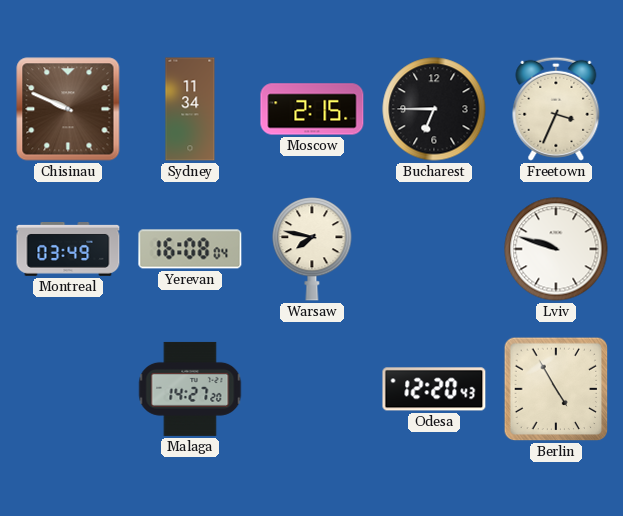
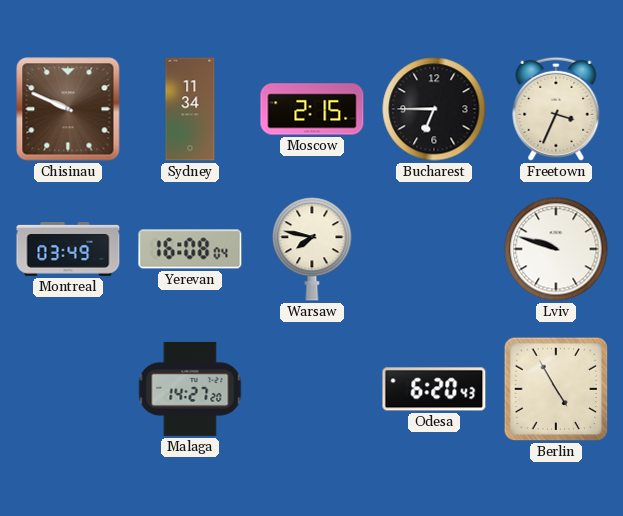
Odesa: 12:20 -> 6:20 (434, 389)
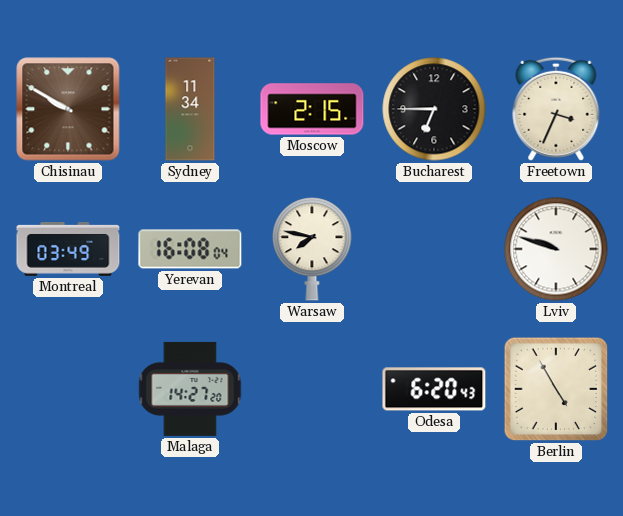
Chisinau: 9:49 -> 9:50 (68, 109)
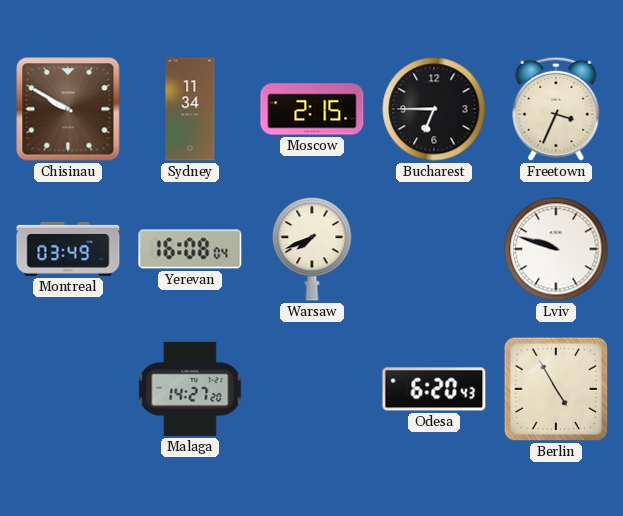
Warsaw: 7:47 -> 7:41 (312, 249)
